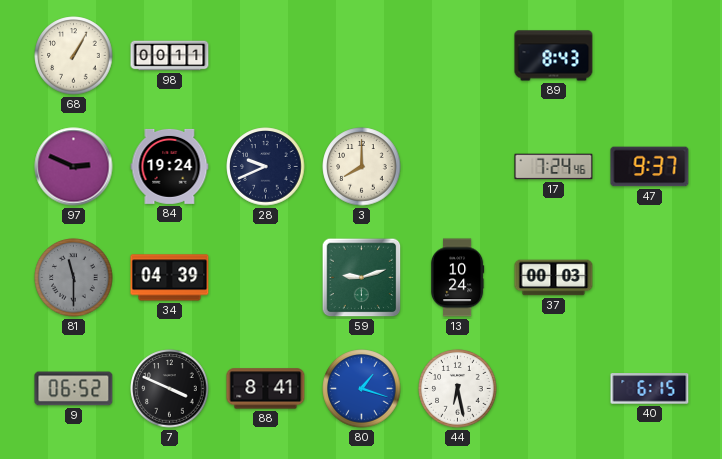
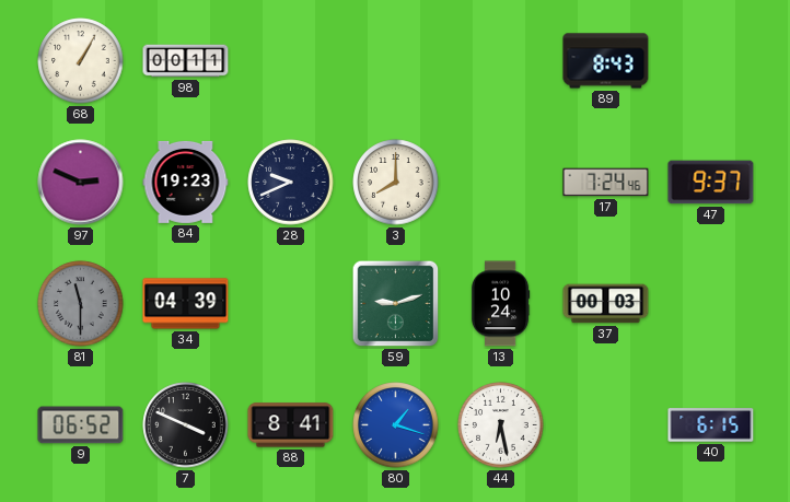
84: 19:24 -> 19:23 (186, 182)
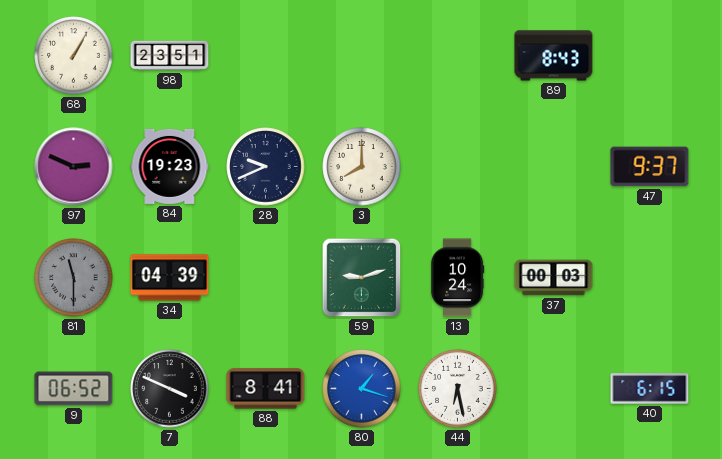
98: 00:11 -> 23:51 (170, 56)
17: 7:24 -> none (606, 183)
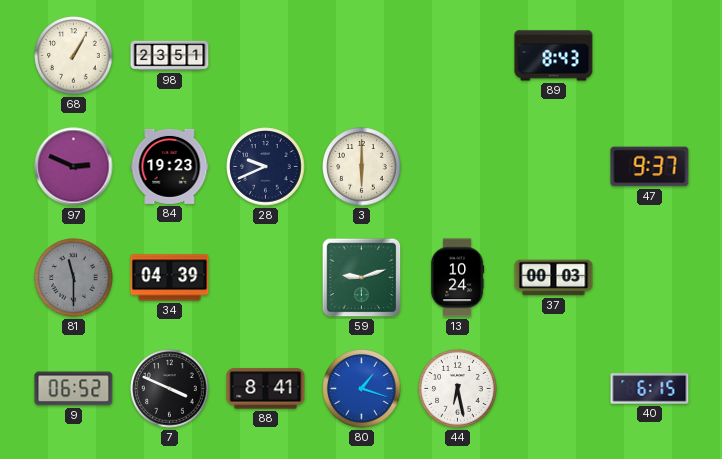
3: 8:00 -> 6:00 (362, 167)
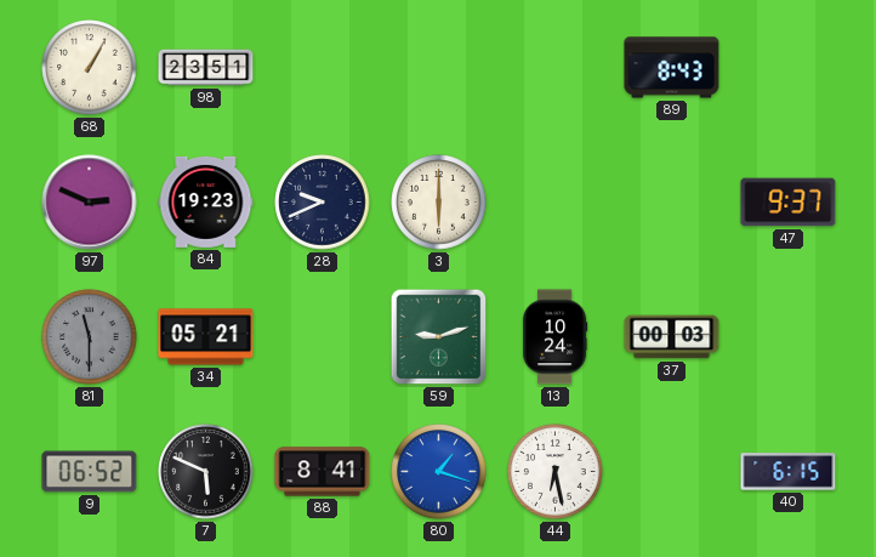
34: 04:39 -> 05:21 (206, 337)
7: 3:49 -> 5:49 (206, 472)
